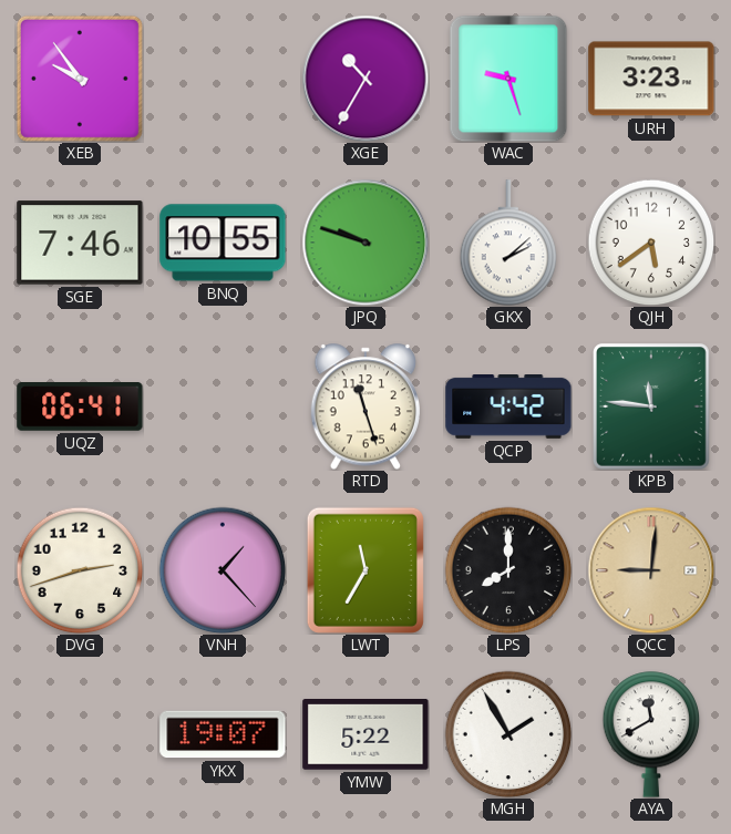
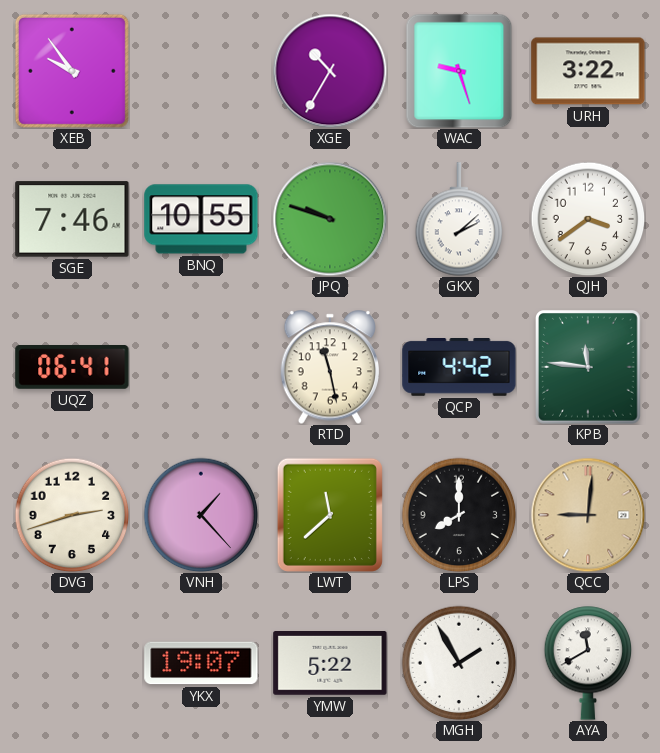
URH: 3:23 -> 3:22 (588, 71)
QJH: 5:39 -> 3:39 (588, 219)
RTD: 11:27 -> 11:28 (329, 367)
LWT: 11:35 -> 11:38 (330, 515)
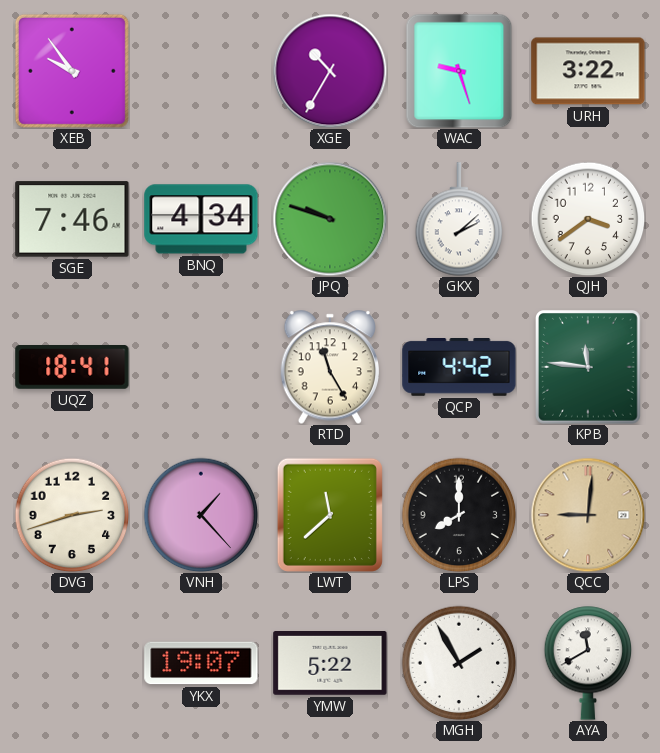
BNQ: 10:55 -> 4:34 (201, 219)
UQZ: 06:41 -> 18:41 (72, 368)
RTD: 11:28 -> 11:25 (329, 367)
